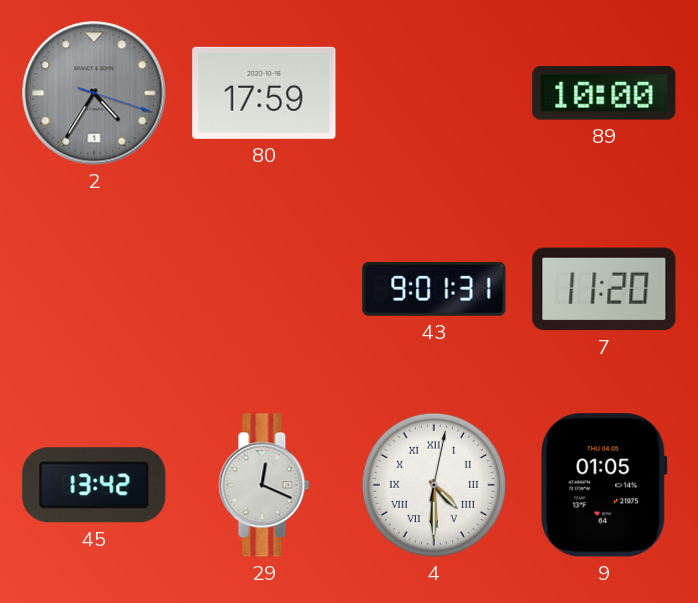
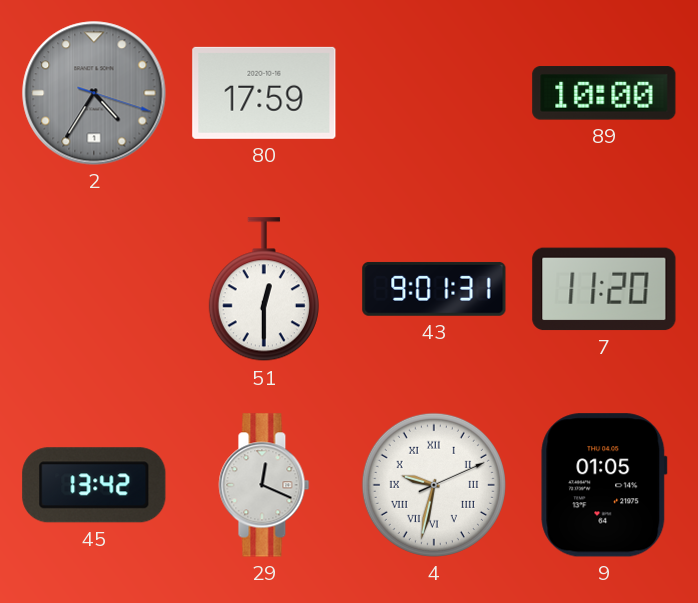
51: none -> 12:30 (264, 290)
4: 4:30 -> 9:32 (434, 485)
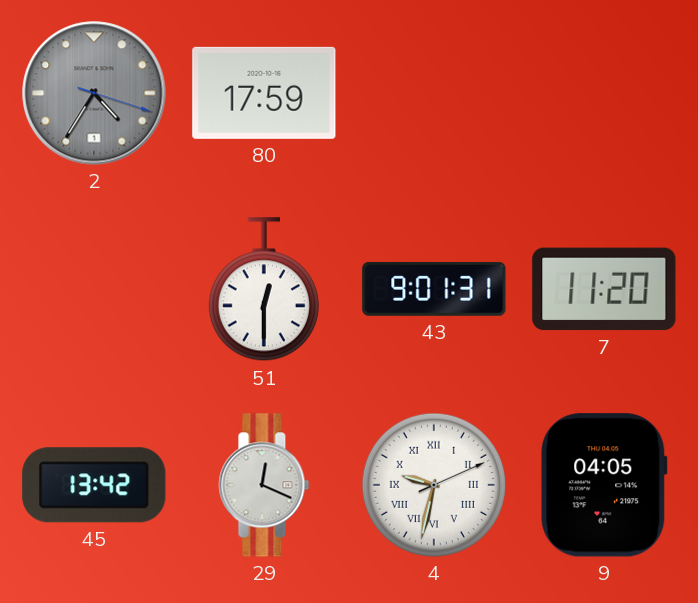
89: 10:00 -> none (604, 93)
9: 01:05 -> 04:05 (604, 485)
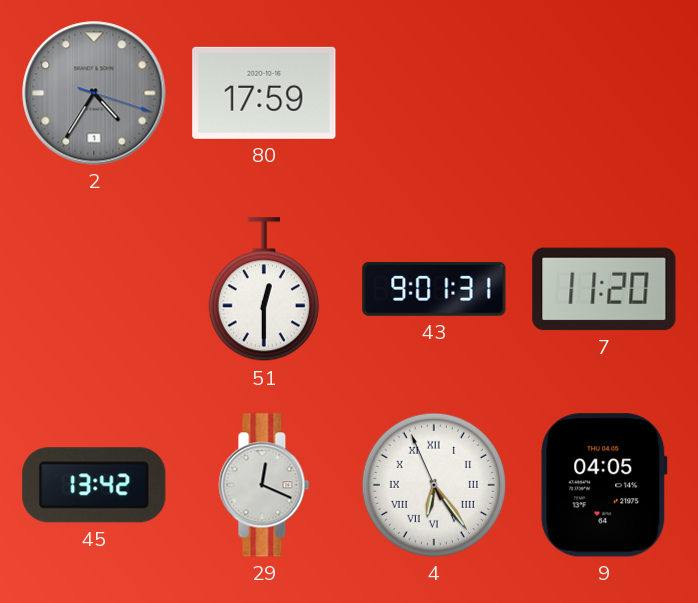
4: 9:32 -> 6:23 (434, 485)
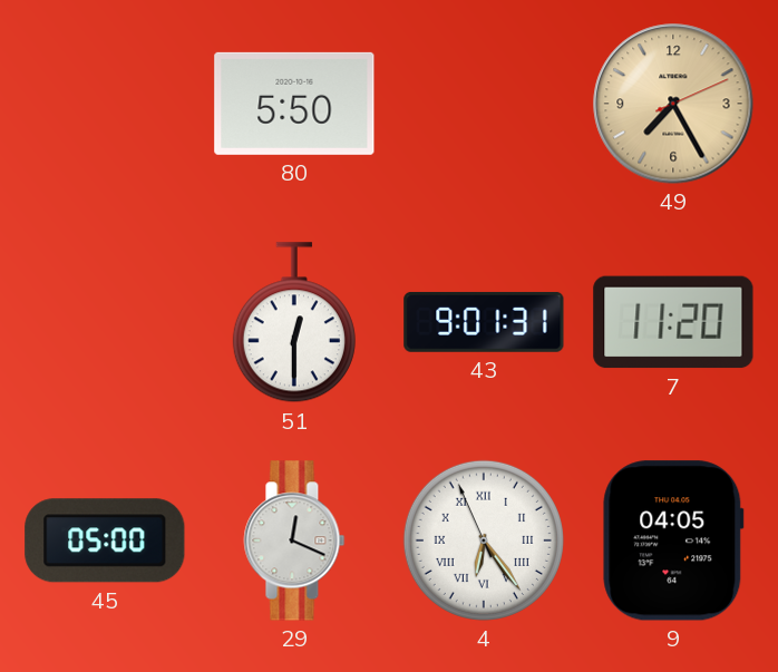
2: 4:35 -> none (94, 93)
80: 17:59 -> 5:50 (294, 104)
49: none -> 7:25 (673, 104)
45: 13:42 -> 05:00 (105, 540)
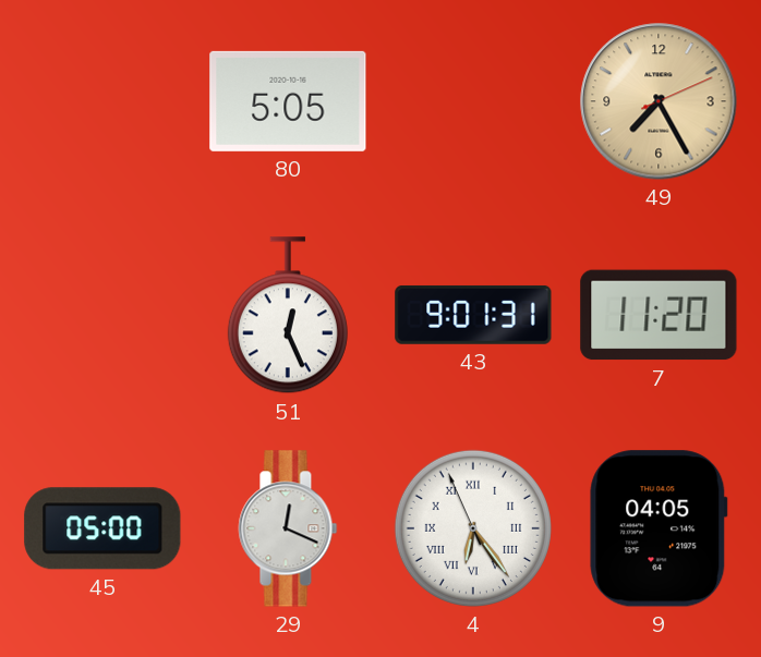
80: 5:50 -> 5:05 (288, 101)
51: 12:30 -> 12:26 (288, 316)
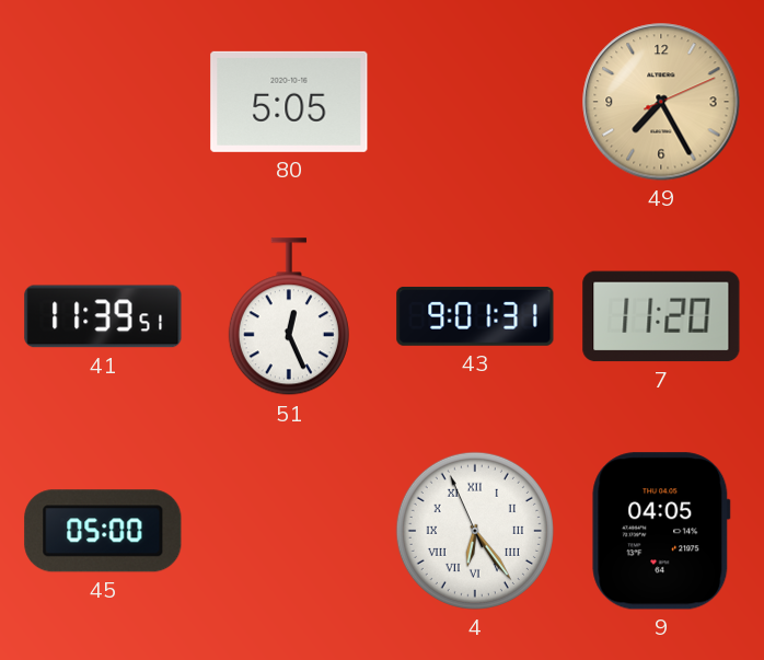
41: none -> 11:39 (103, 316)
29: 12:19 -> none (288, 528)
